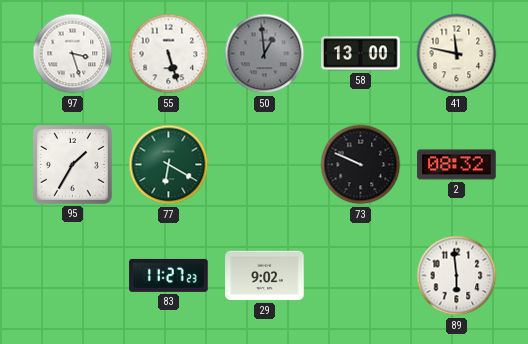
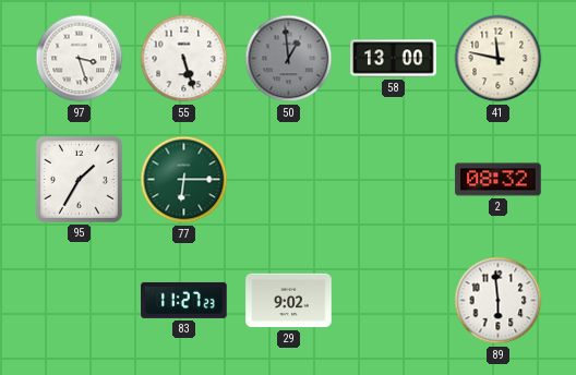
77: 6:20 -> 6:15 (184, 180)
73: 9:49 -> none (361, 165)
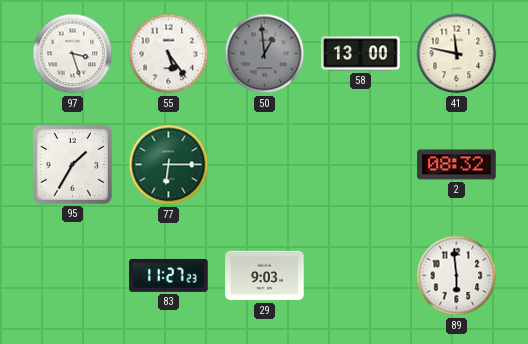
55: 5:27 -> 5:24 (169, 54)
29: 9:02 -> 9:03 (265, 276)
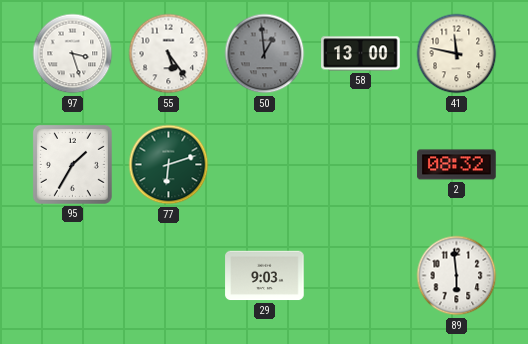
77: 6:15 -> 6:12 (169, 165)
83: 11:27 -> none (169, 275)
